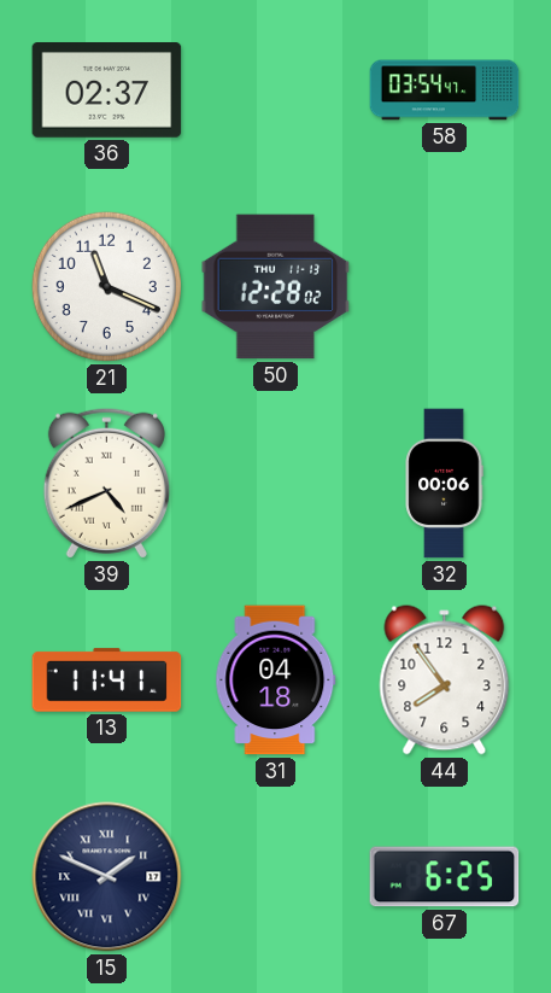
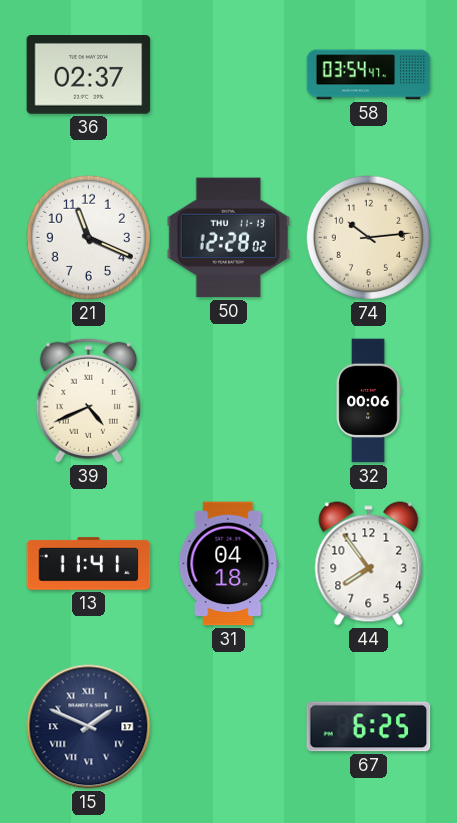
74: none -> 10:14 (368, 237)
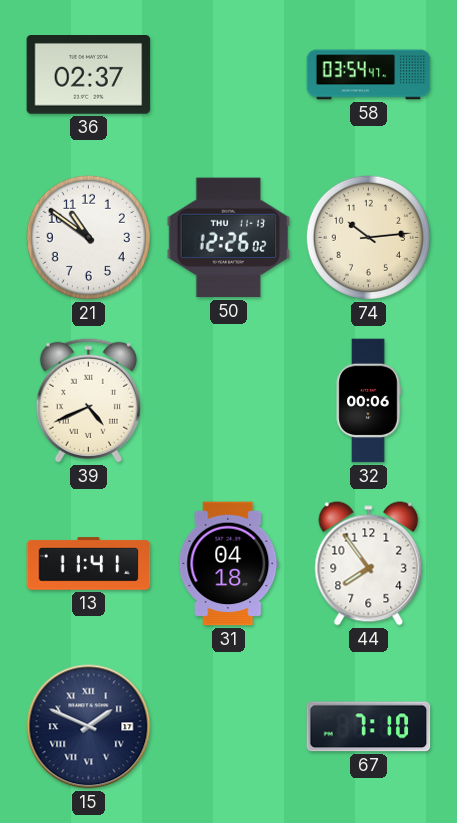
21: 11:19 -> 10:51 (88, 237)
50: 12:28 -> 12:26 (229, 238)
67: 6:25 -> 7:10 (369, 727)
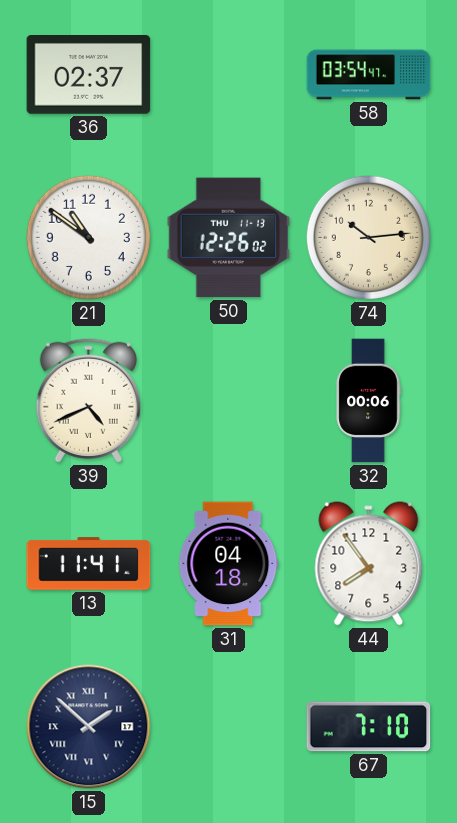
15: 1:49 -> 1:52 (89, 727)
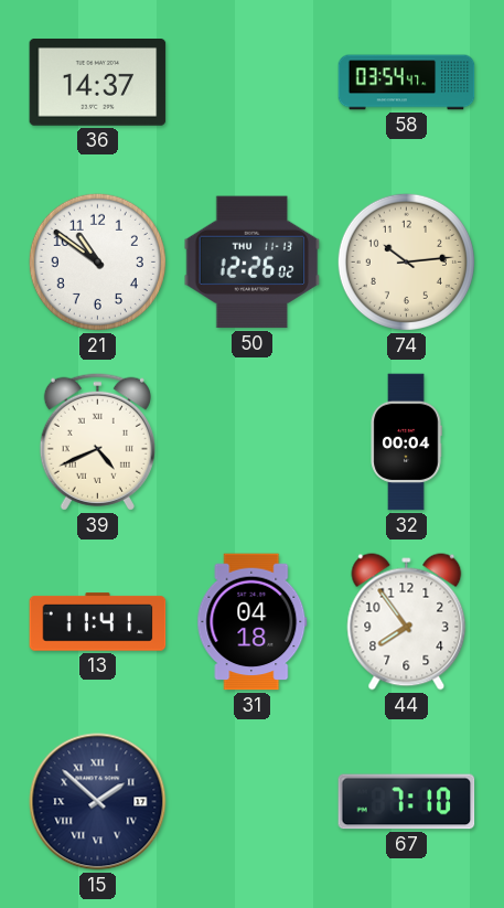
36: 02:37 -> 14:37 (98, 83)
32: 00:06 -> 00:04 (406, 442)
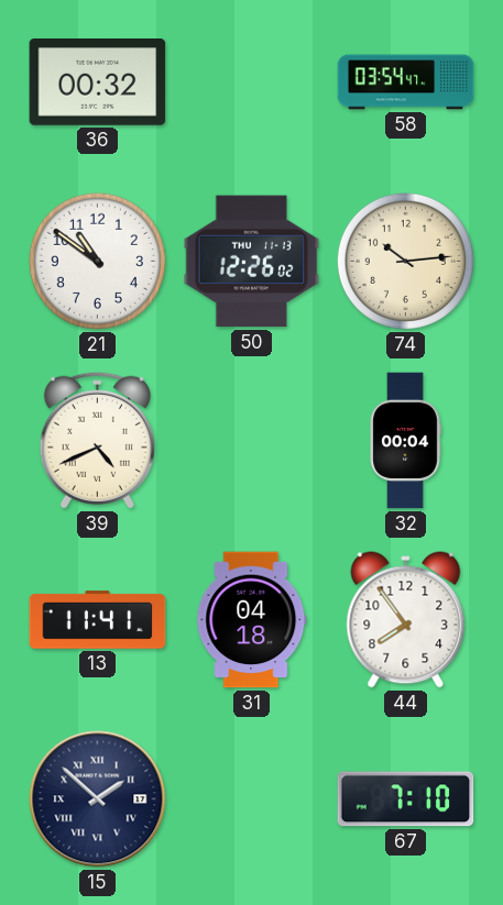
36: 14:37 -> 00:32 (98, 82)
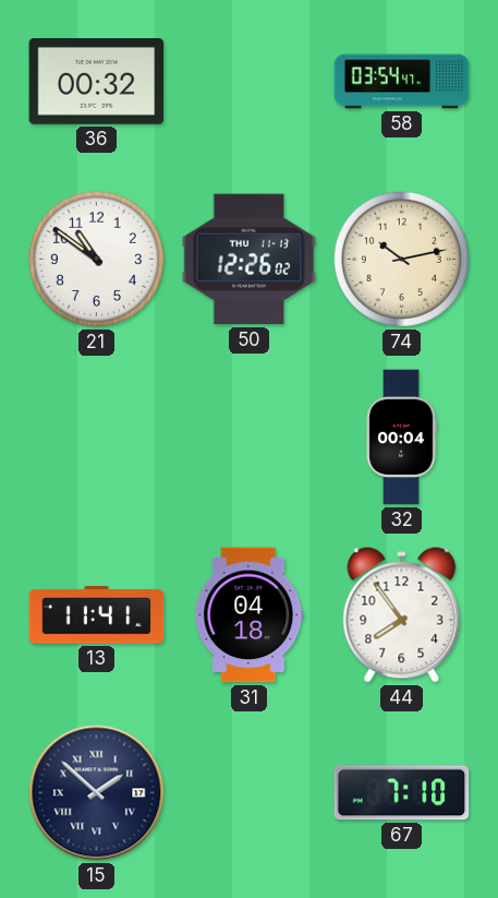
74: 10:14 -> 10:13 (401, 259)
39: 4:41 -> none (97, 440)
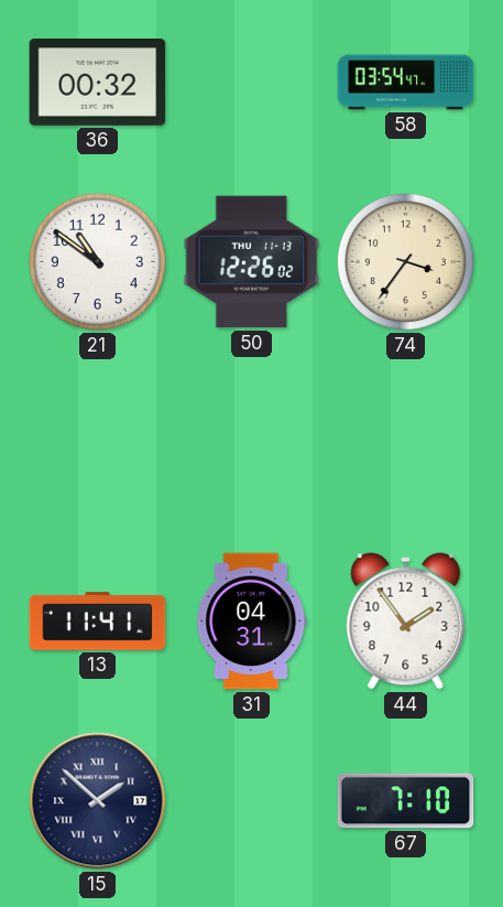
74: 10:13 -> 3:36 (405, 261)
32: 00:04 -> none (401, 438)
31: 04:18 -> 04:31 (252, 622)
44: 7:54 -> 1:54 (406, 622)
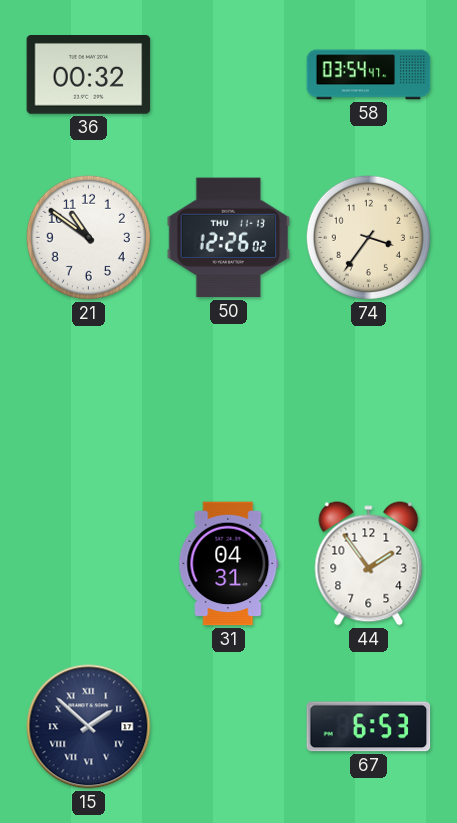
13: 11:41 -> none (98, 622)
67: 7:10 -> 6:53 (369, 727)
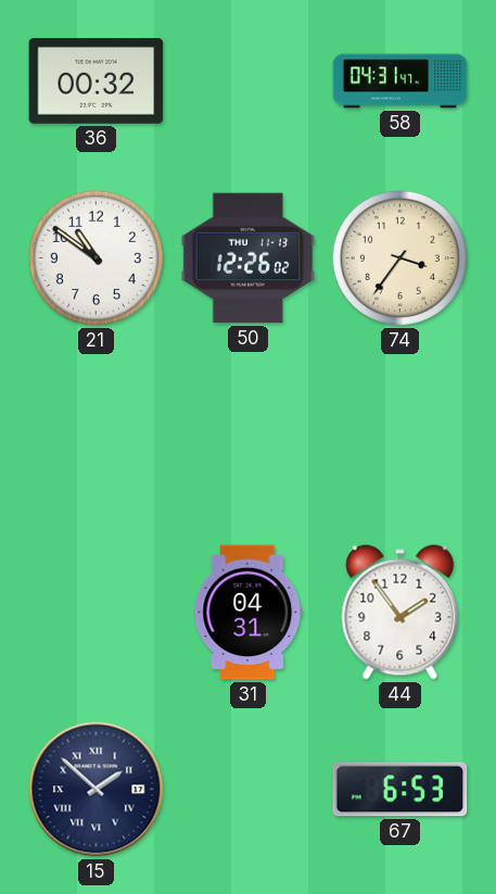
58: 03:54 -> 04:31 (400, 81)
